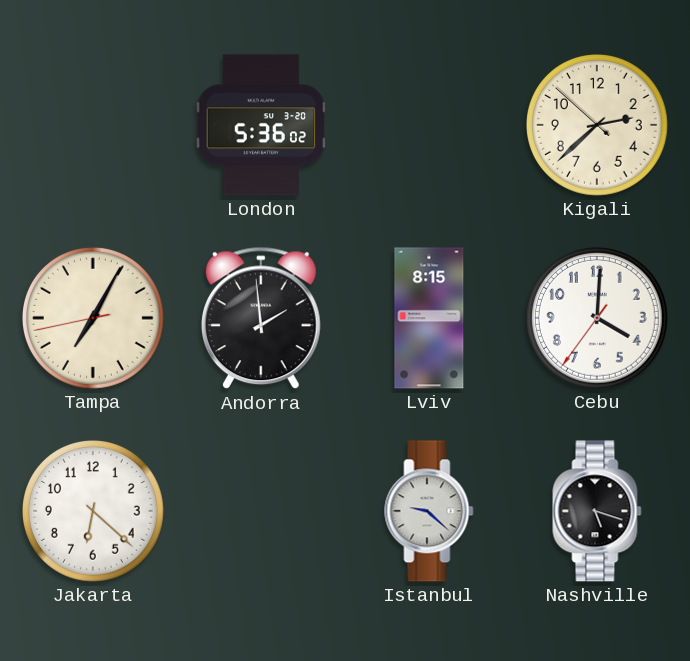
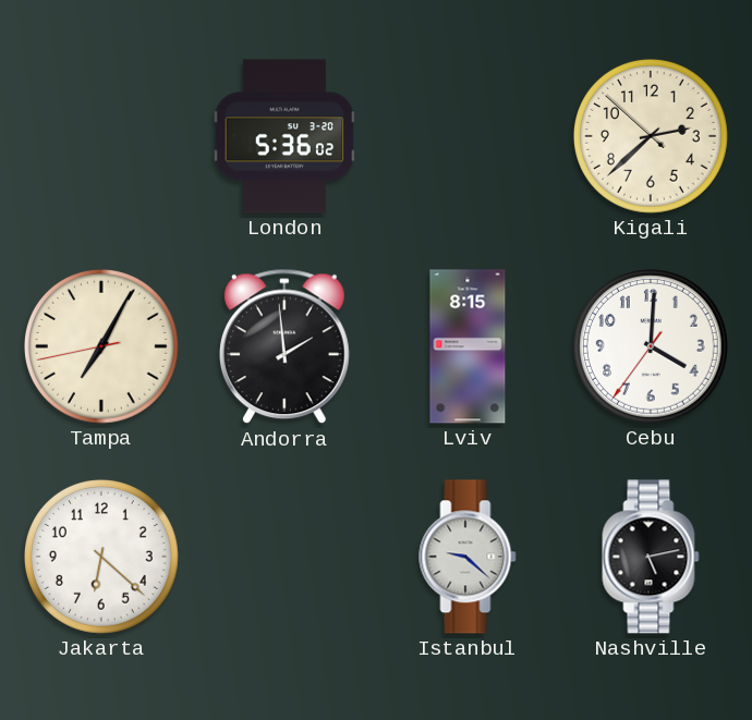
Nashville: 5:18 -> 5:13 (651, 557)
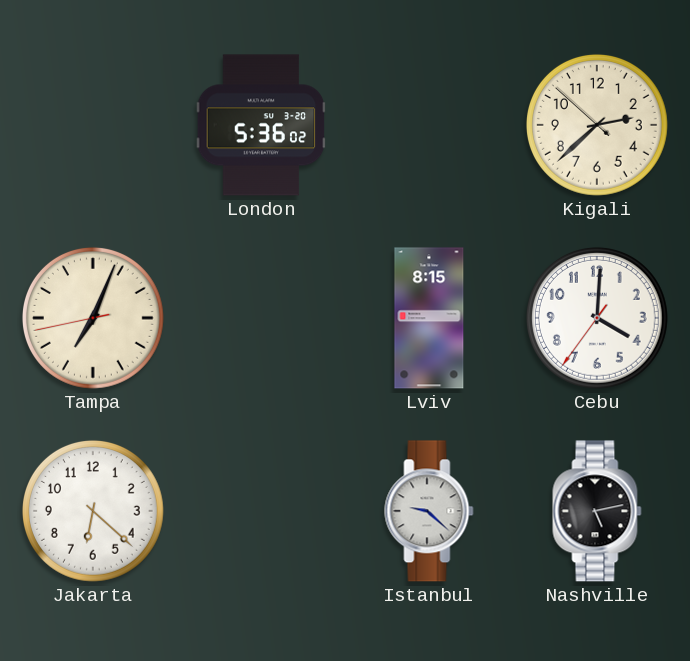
Tampa: 7:04 -> 7:03 (93, 318)
Andorra: 1:59 -> none (284, 346)
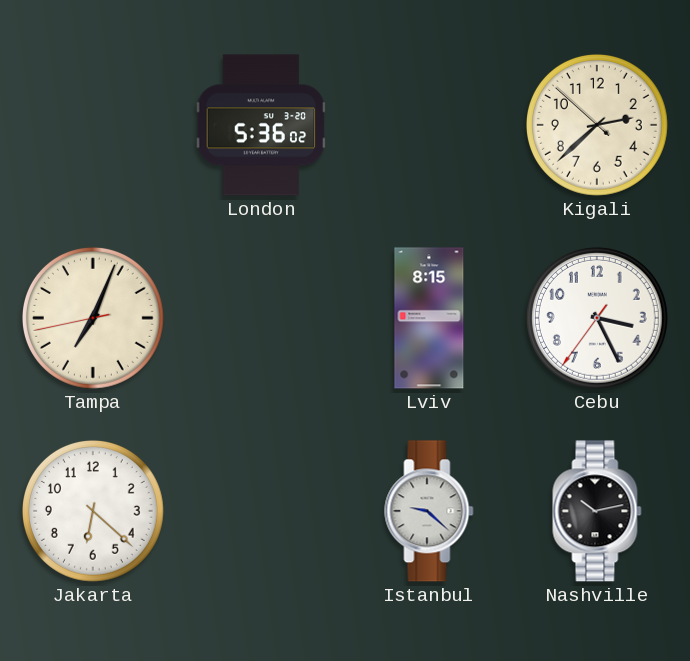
Cebu: 4:00 -> 3:25 (597, 318)
Nashville: 5:13 -> 10:13 (597, 511)
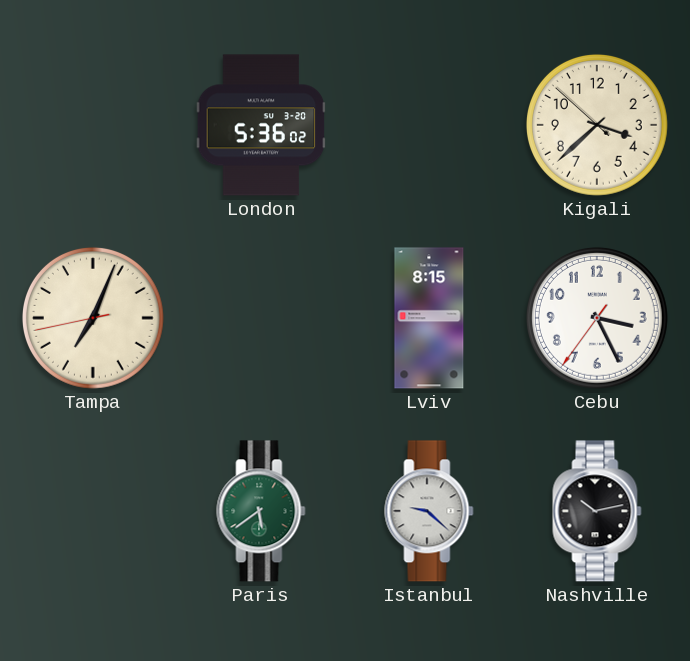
Kigali: 2:37 -> 3:37 (597, 125)
Jakarta: 6:22 -> none (93, 511)
Paris: none -> 5:39 (261, 511)
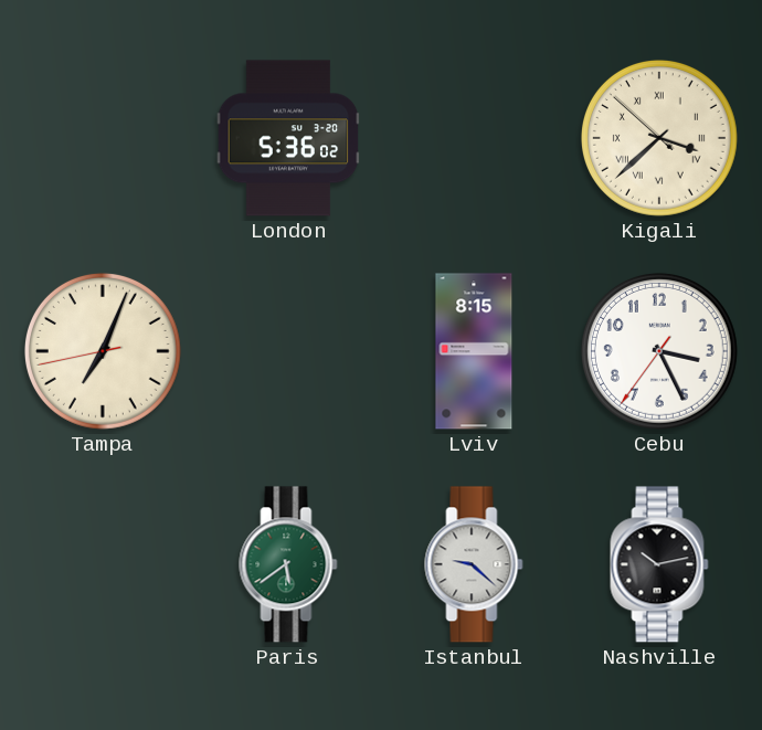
Kigali numerals: Arabic -> Roman (659, 138)
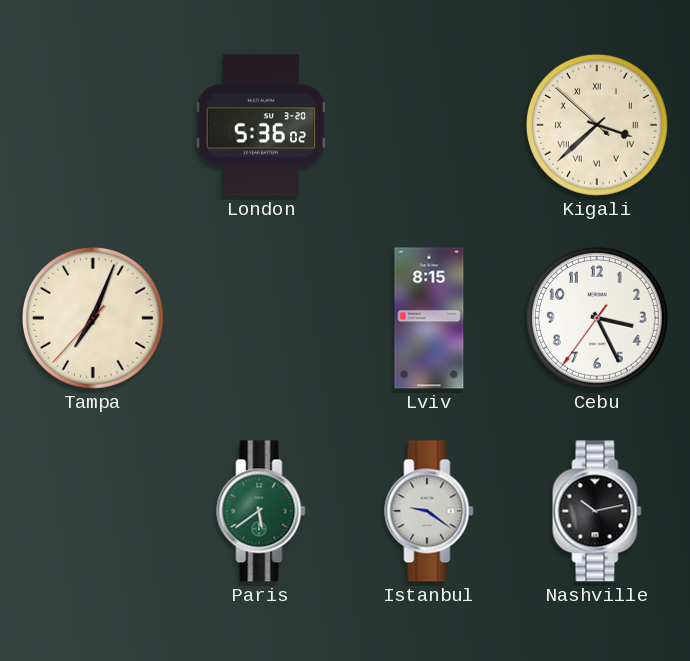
Tampa: 7:03:43 -> 7:03:37 (93, 318)
Istanbul: 9:22 -> 9:21 (429, 511)
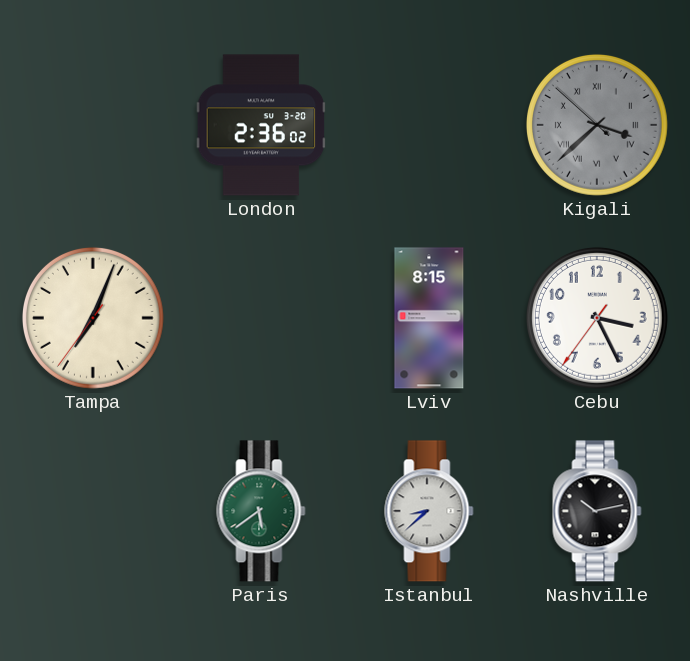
London: 5:36 -> 2:36 (261, 125)
Kigali dial: cream -> grey (597, 125)
Tampa: 7:03:37 -> 7:03:36 (93, 318)
Istanbul: 9:21 -> 8:38 (429, 511)
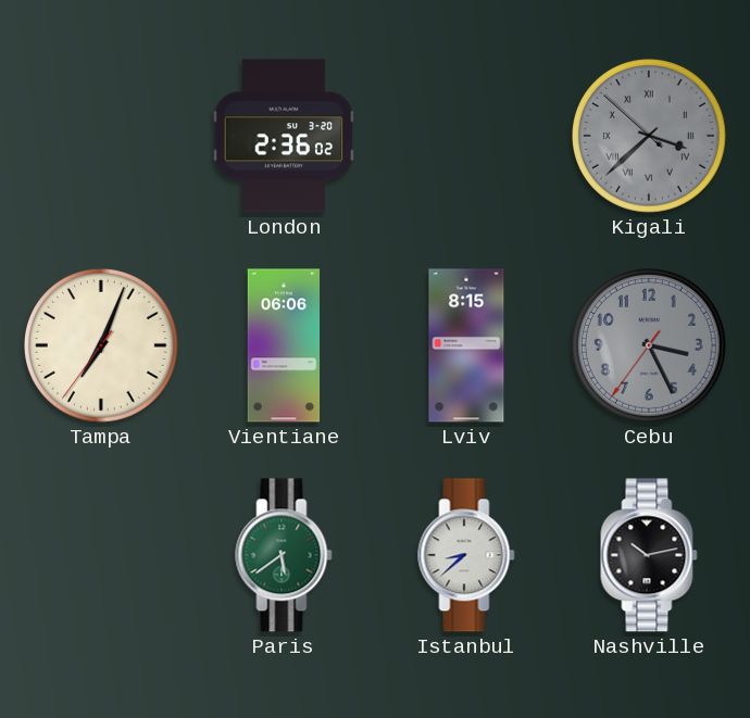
Vientiane: none -> 06:06 (284, 345)
Cebu dial: white -> grey (649, 345)
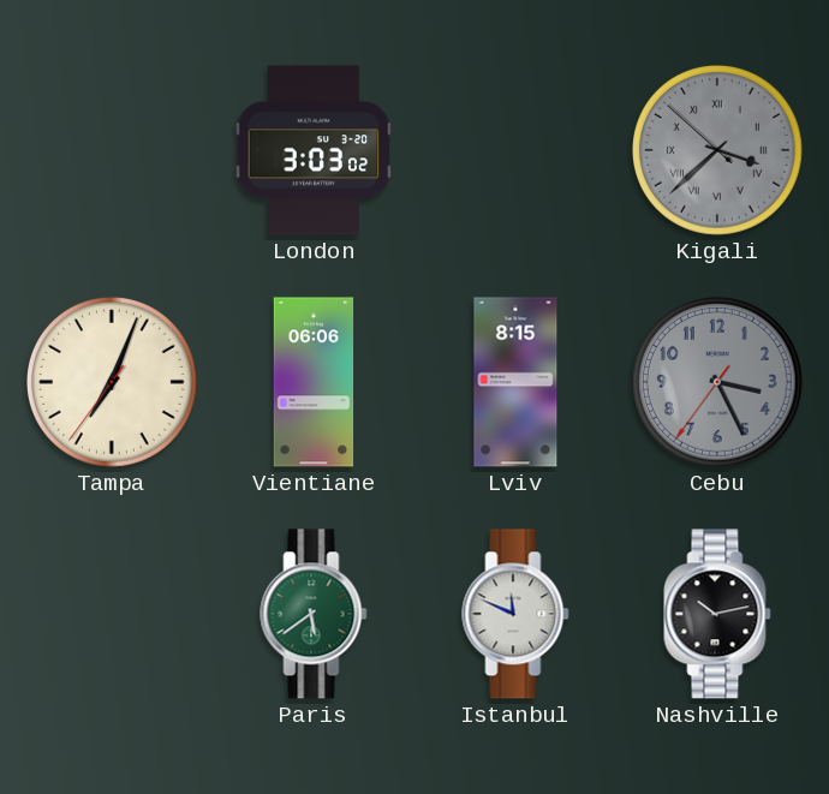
London: 2:36 -> 3:03 (314, 150)
Istanbul: 8:38 -> 11:49 (515, 614)
